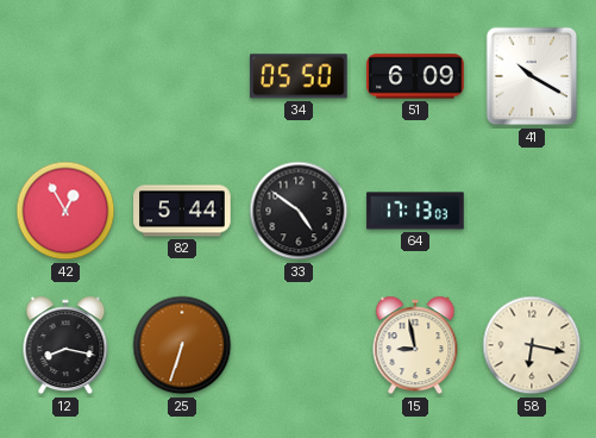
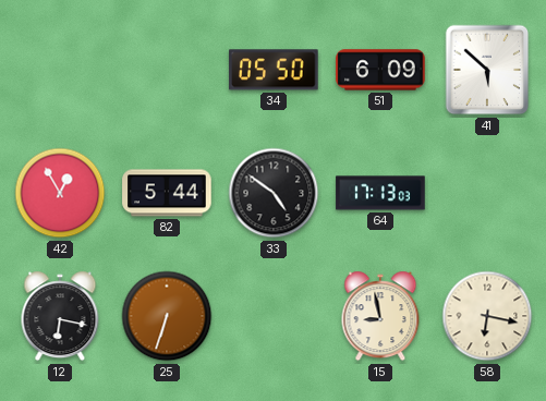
41: 10:20 -> 5:52 (487, 70)
12: 8:17 -> 6:17 (60, 316)
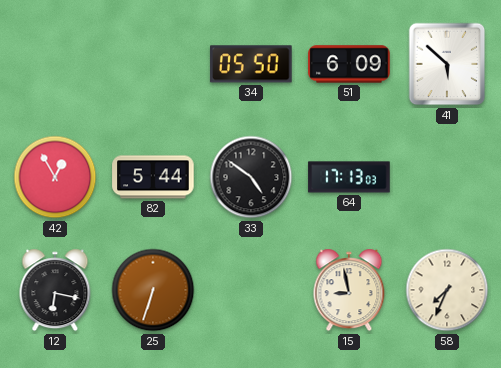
58: 6:17 -> 7:34 (447, 290)
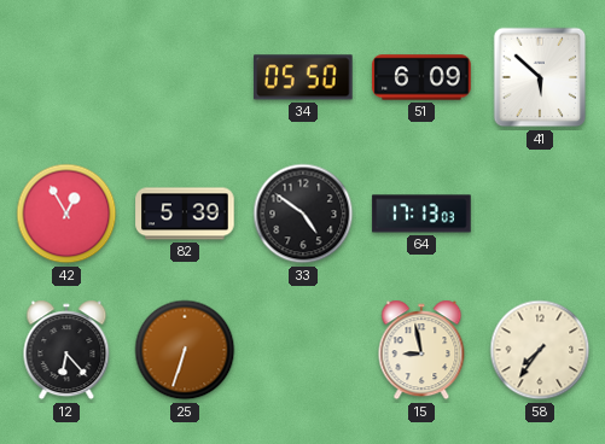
82: 5:44 -> 5:39 (185, 214)
12: 6:17 -> 6:23 (66, 350)
58: 7:34 -> 7:36 (540, 350)
